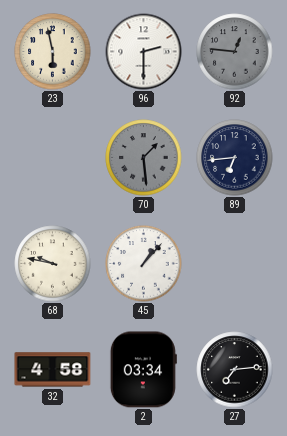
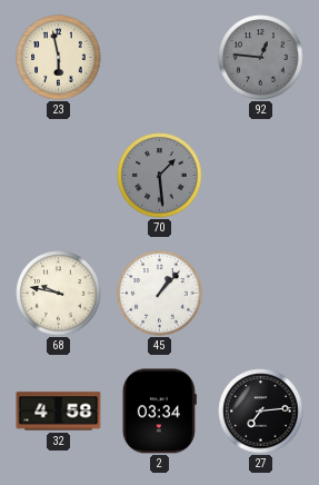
96: 2:30 -> none (144, 52)
89: 6:44 -> none (235, 158)
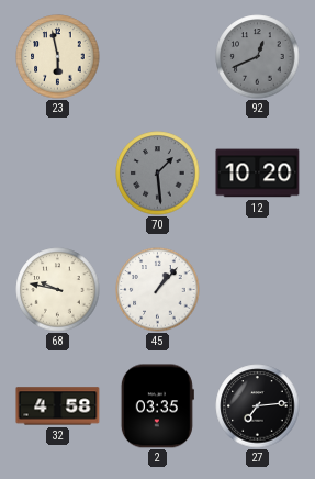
92: 12:46 -> 12:41 (258, 57)
12: none -> 10:20 (258, 174)
2: 03:34 -> 03:35 (157, 406)
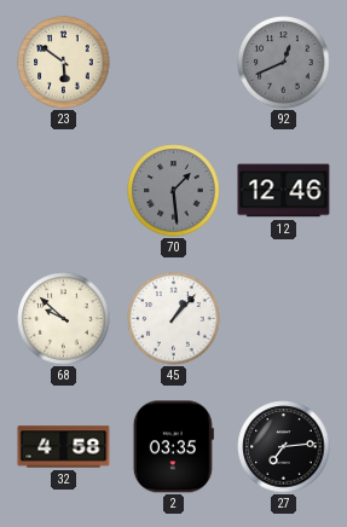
23: 5:58 -> 5:51 (64, 63)
12: 10:20 -> 12:46 (284, 191)
68: 9:47 -> 9:52 (64, 319)
